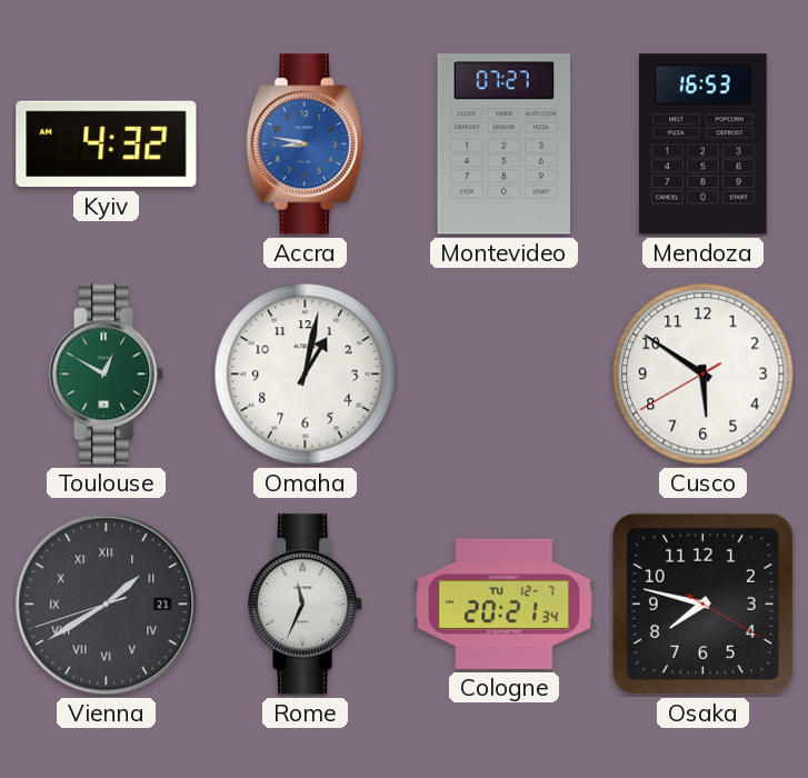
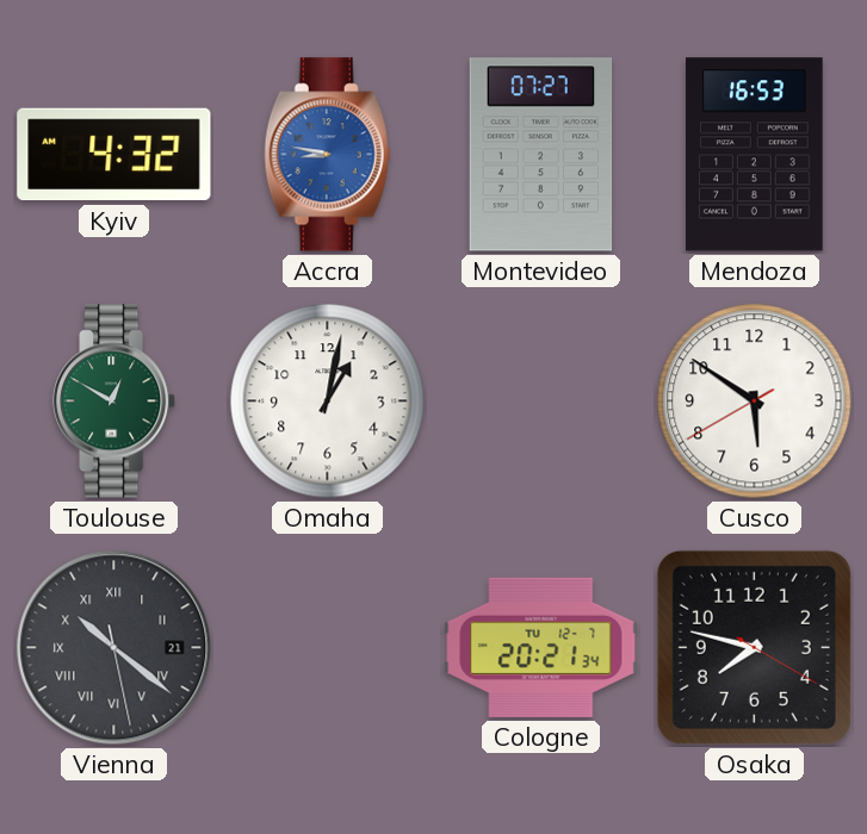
Vienna: 1:39 -> 10:21 (114, 648)
Rome: 11:34 -> none (306, 605)
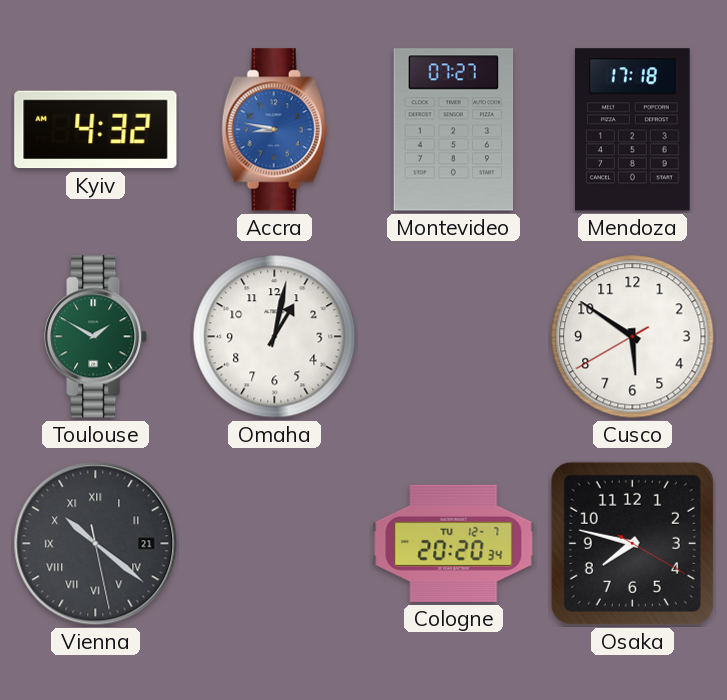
Mendoza: 16:53 -> 17:18 (633, 130)
Toulouse: 12:50 -> 1:50 (96, 337)
Cologne: 20:21 -> 20:20 (454, 543)
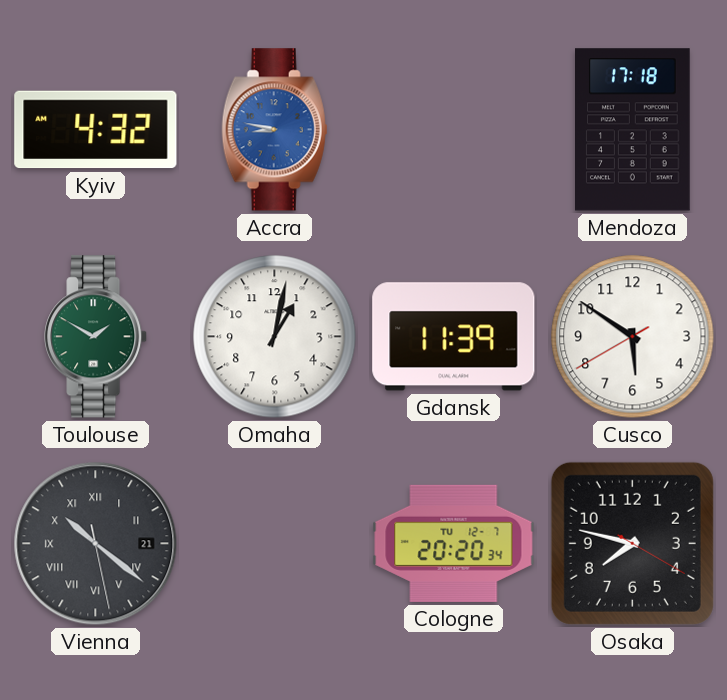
Montevideo: 07:27 -> none (454, 130)
Gdansk: none -> 11:39 (454, 337)
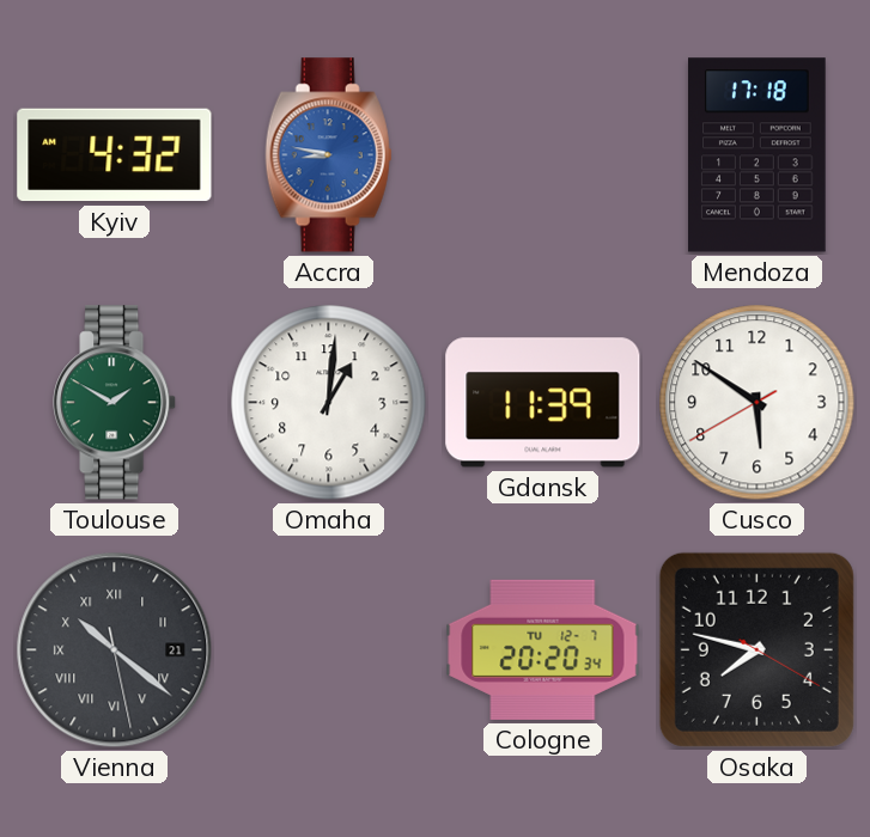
Omaha: 1:02 -> 1:01 (329, 403)
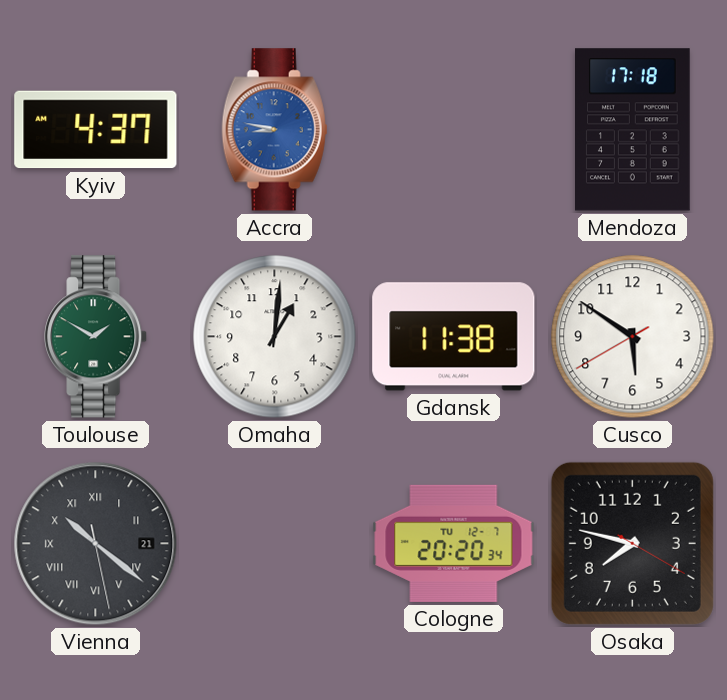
Kyiv: 4:32 -> 4:37 (96, 130)
Gdansk: 11:39 -> 11:38 (454, 337)
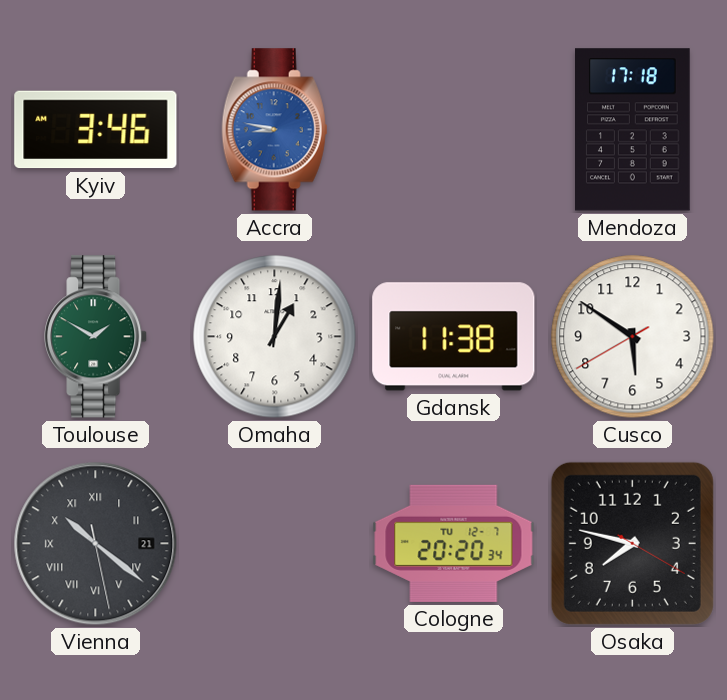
Kyiv: 4:37 -> 3:46 (96, 130)
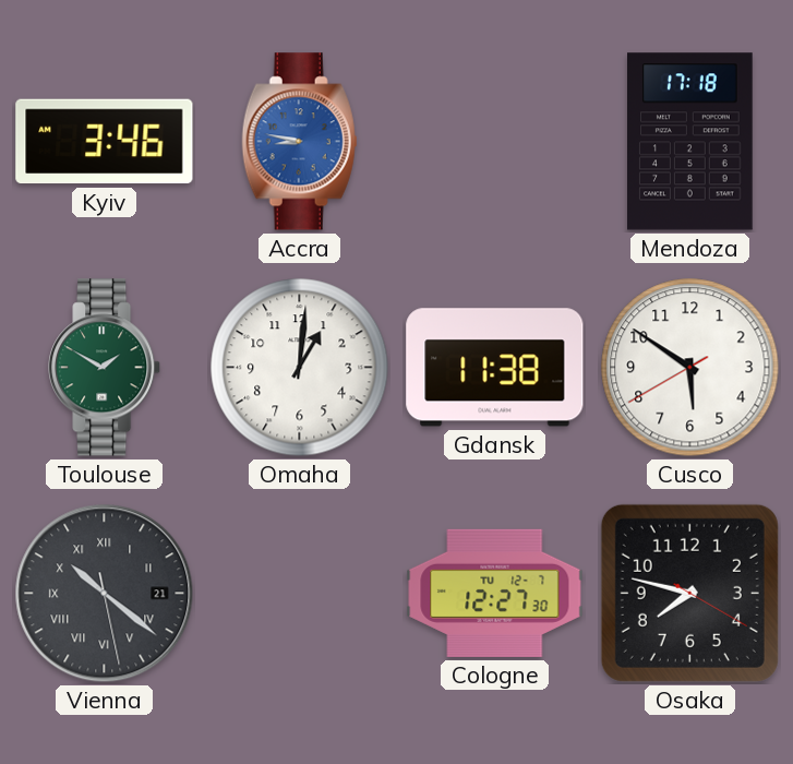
Cologne: 20:20 -> 12:27 (495, 593)
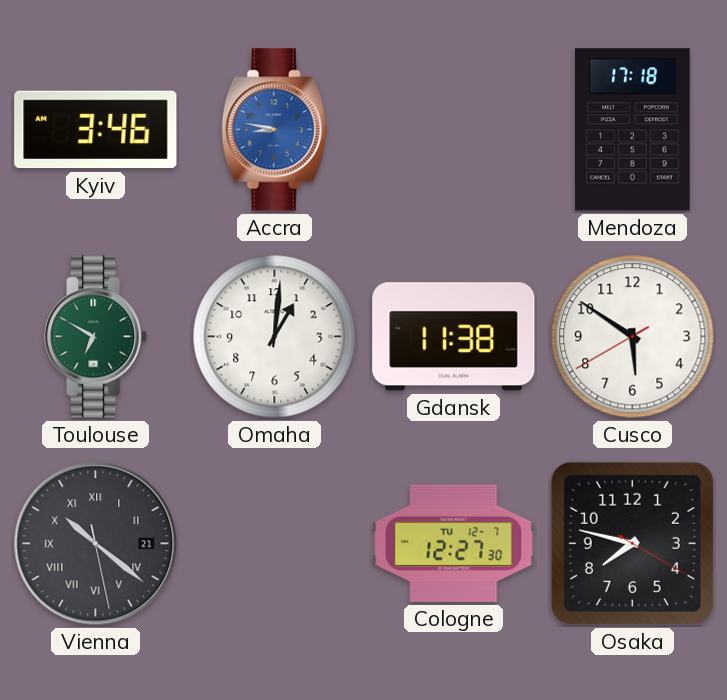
Toulouse: 1:50 -> 6:50 (96, 337)
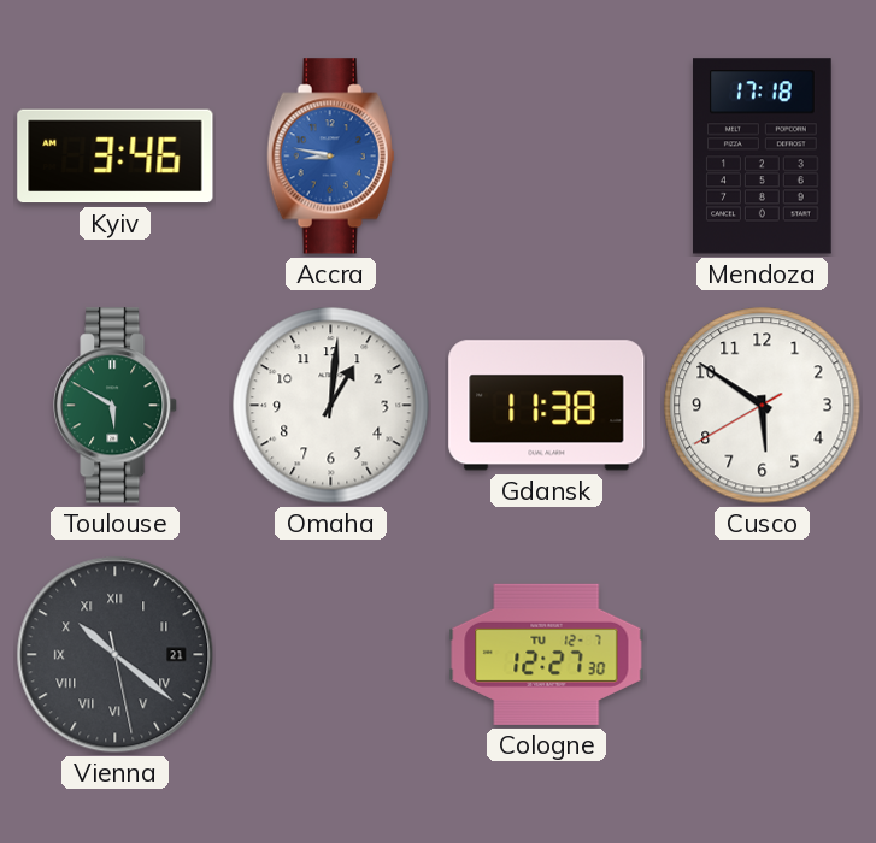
Toulouse: 6:50 -> 5:50 (116, 406)
Osaka: 7:47 -> none (632, 543)
